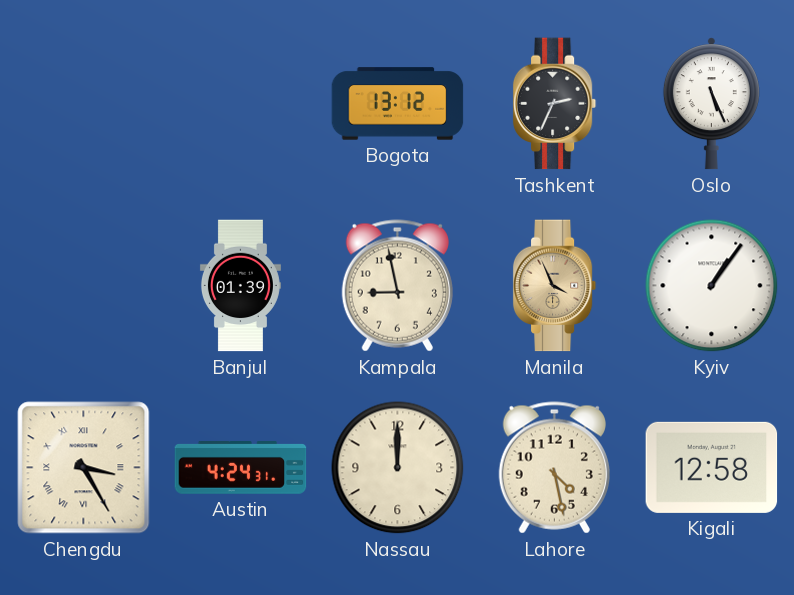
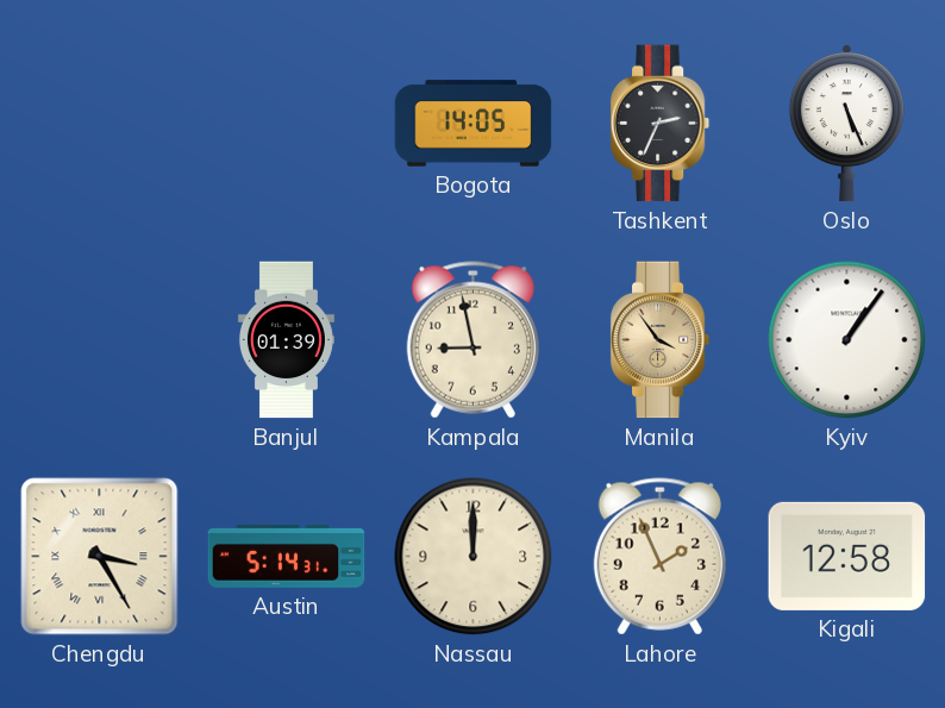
Bogota: 13:12 -> 14:05 (474, 124)
Manila: 3:56 -> 3:54 (661, 340)
Austin: 4:24 -> 5:14 (287, 557)
Lahore: 4:28 -> 1:56 (659, 557)
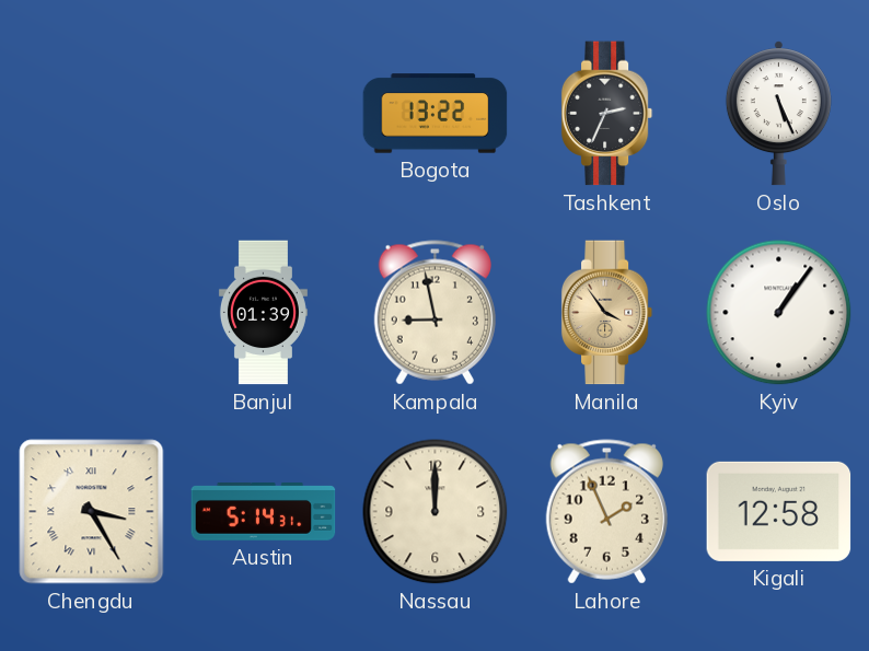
Bogota: 14:05 -> 13:22 (436, 114)
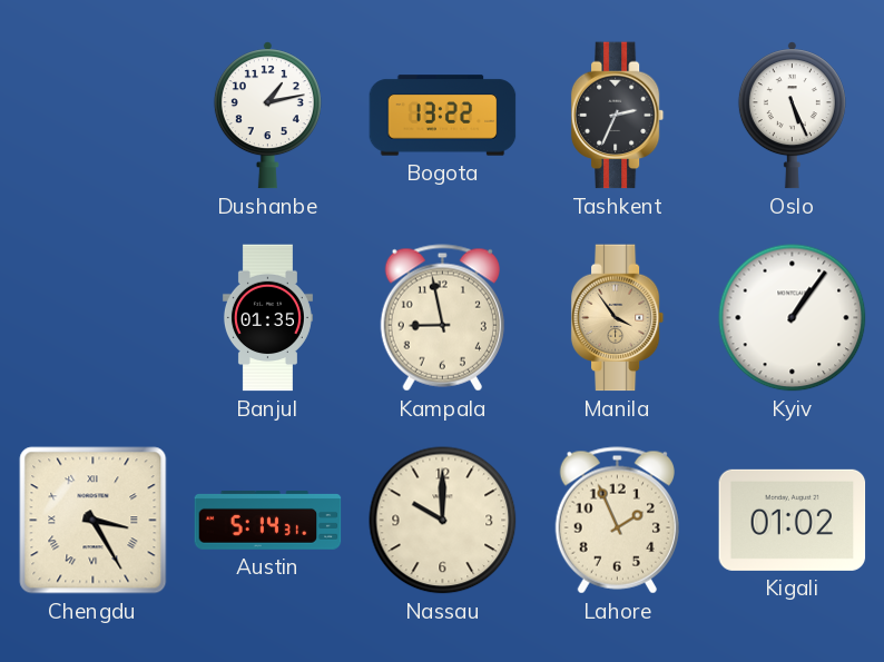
Dushanbe: none -> 1:13 (267, 116)
Banjul: 01:39 -> 01:35 (267, 318)
Nassau: 12:00 -> 10:00 (443, 521)
Kigali: 12:58 -> 01:02 (793, 520)
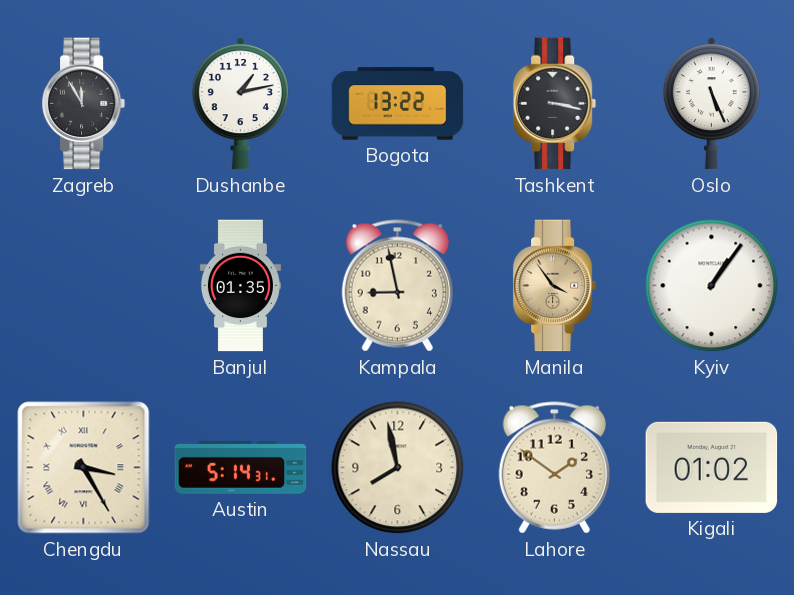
Zagreb: none -> 11:55 (84, 104)
Tashkent: 2:34 -> 3:17 (555, 104)
Nassau: 10:00 -> 7:58 (398, 468)
Lahore: 1:56 -> 1:51 (554, 468)
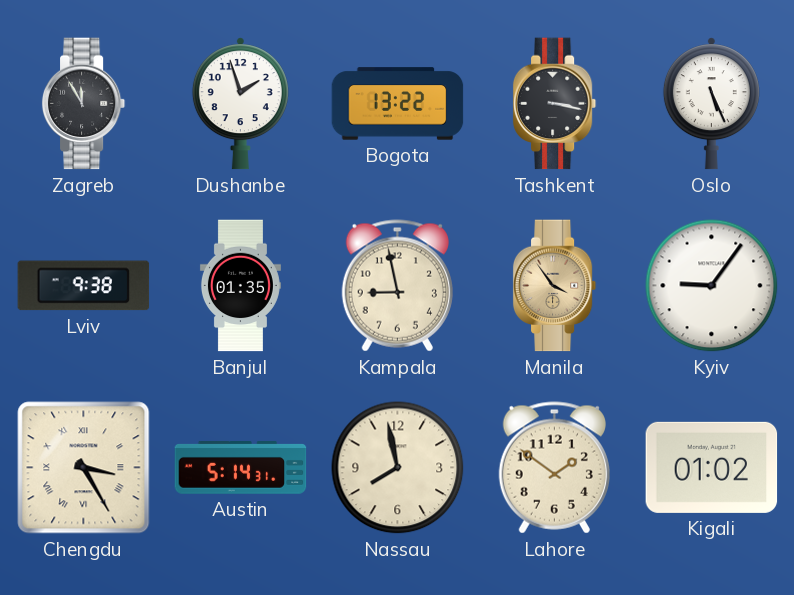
Dushanbe: 1:13 -> 1:57 (240, 104)
Lviv: none -> 9:38 (84, 286)
Kyiv: 1:06 -> 9:06 (712, 286)
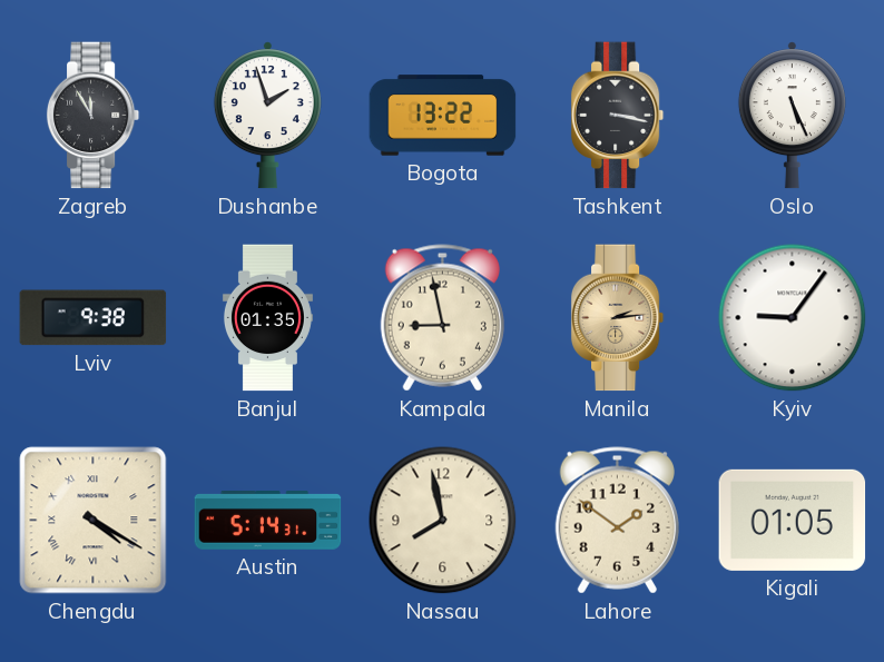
Manila: 3:54 -> 2:14 (618, 318)
Chengdu: 3:25 -> 4:20 (94, 521)
Kigali: 01:02 -> 01:05 (793, 520)
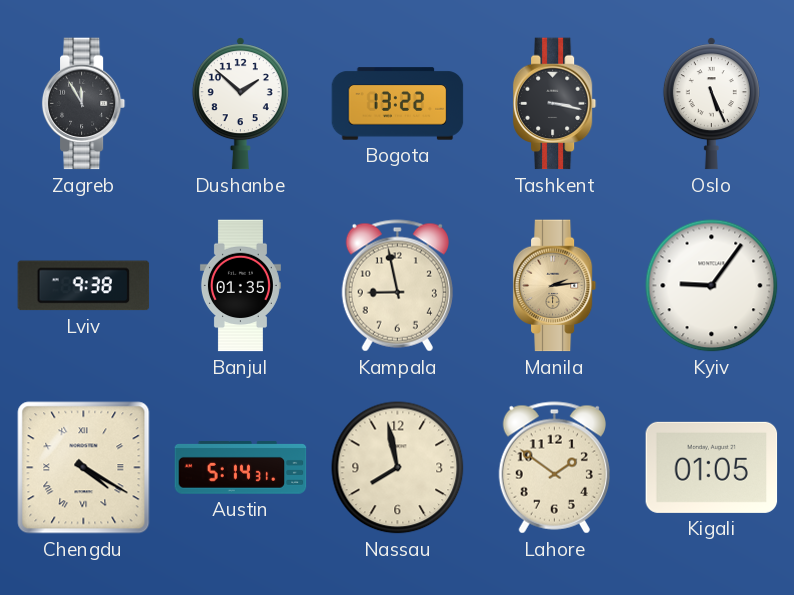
Dushanbe: 1:57 -> 1:52 (240, 104)
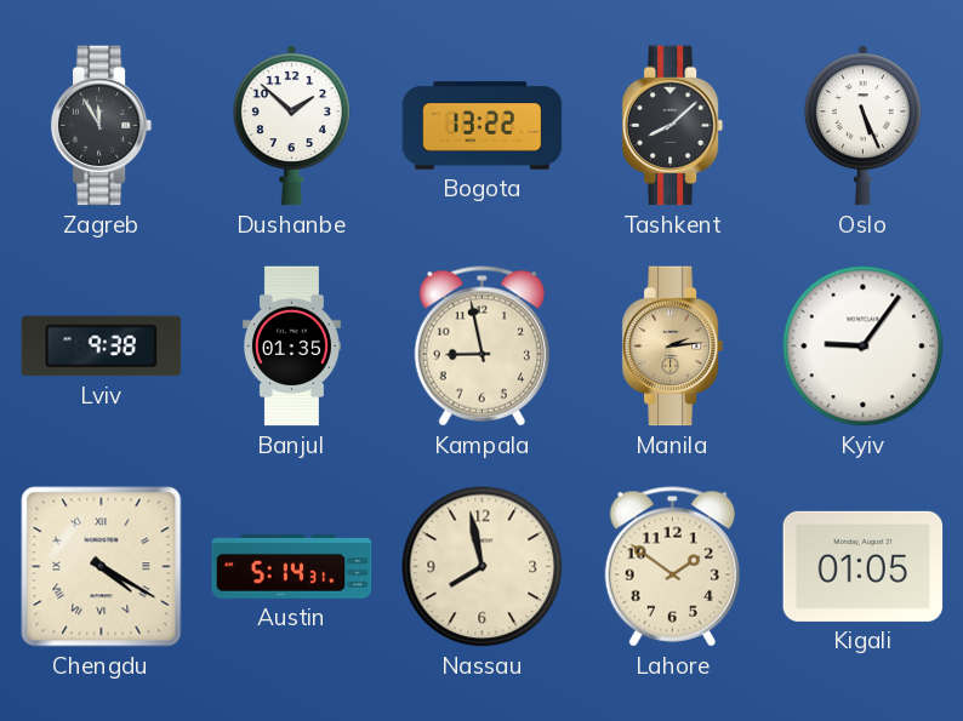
Tashkent: 3:17 -> 8:08 (673, 126)
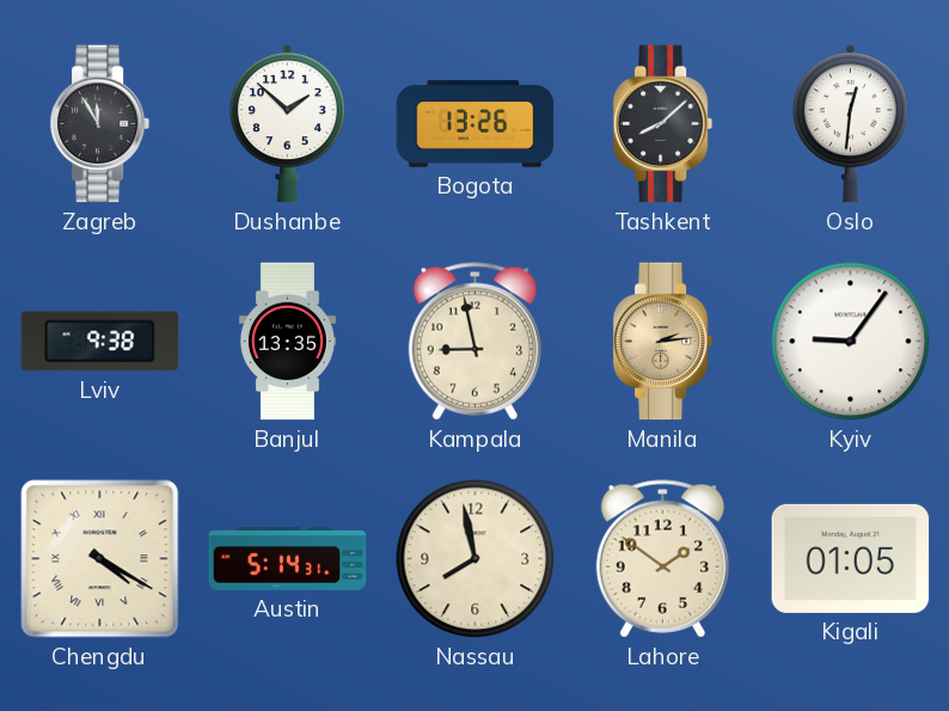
Bogota: 13:22 -> 13:26 (476, 124)
Oslo: 5:26 -> 12:31 (850, 124)
Banjul: 01:35 -> 13:35 (287, 342)
